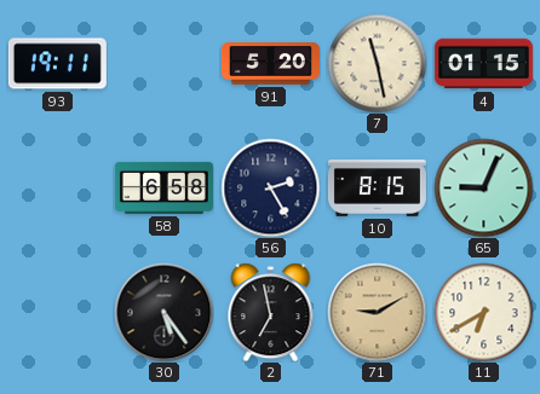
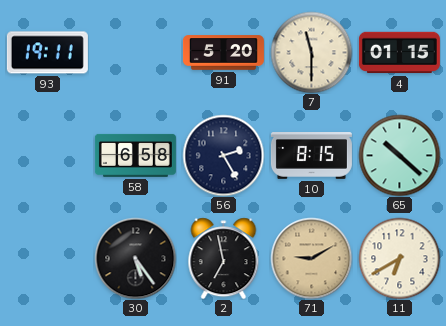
7: 11:28 -> 11:30 (311, 52)
65: 9:04 -> 10:22 (399, 155)
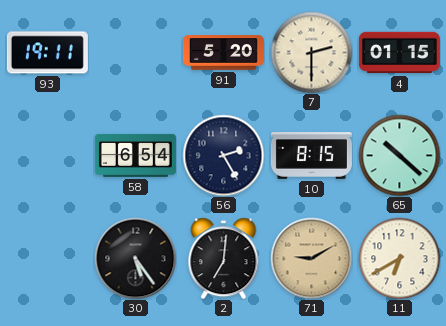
7: 11:30 -> 2:30 (311, 52)
58: 6:58 -> 6:54 (135, 155)
2: 6:58 -> 7:01 (224, 258)
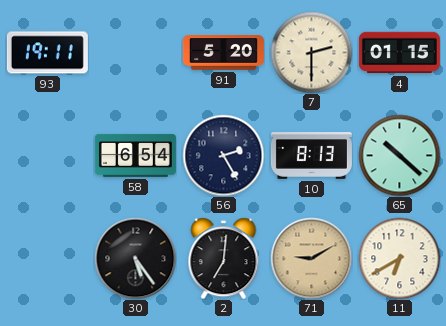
10: 8:15 -> 8:13 (311, 156)
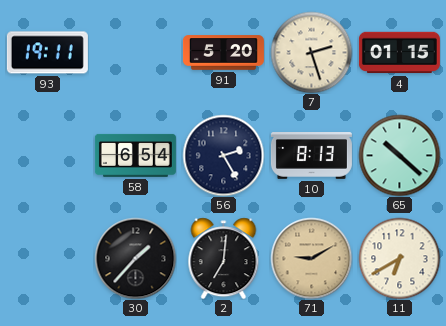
7: 2:30 -> 2:27 (311, 52)
30: 5:24 -> 1:37 (135, 258)
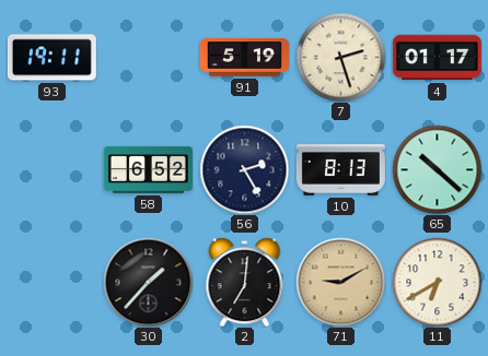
91: 5:20 -> 5:19 (244, 58)
4: 01:15 -> 01:17 (437, 58)
58: 6:54 -> 6:52 (148, 169)
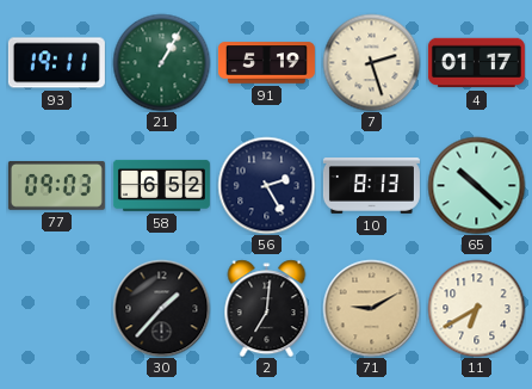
21: none -> 1:05 (161, 62)
77: none -> 09:03 (56, 185)
